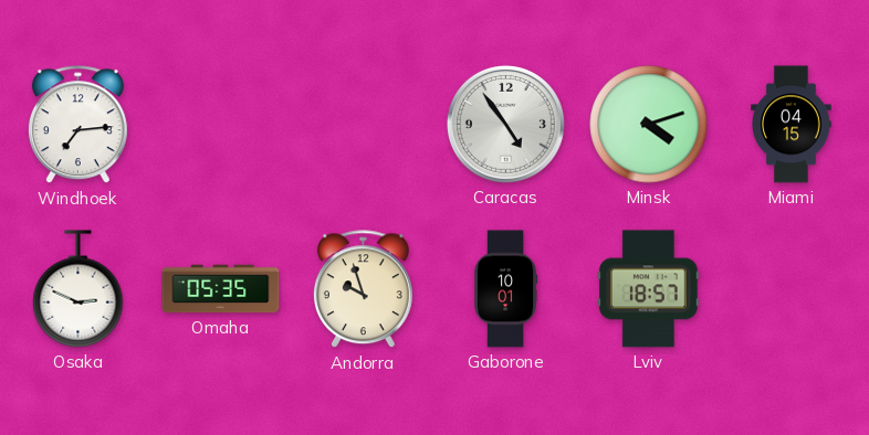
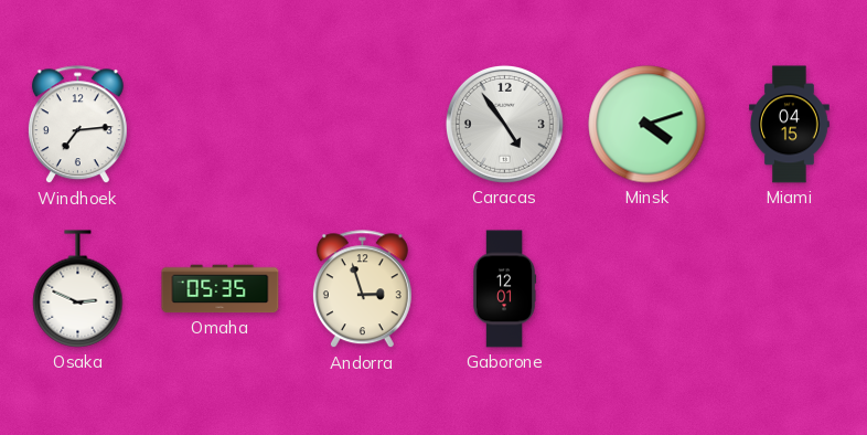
Andorra: 9:57 -> 2:57 (362, 289)
Gaborone: 10:01 -> 12:01 (504, 289)
Lviv: 18:57 -> none (649, 289)
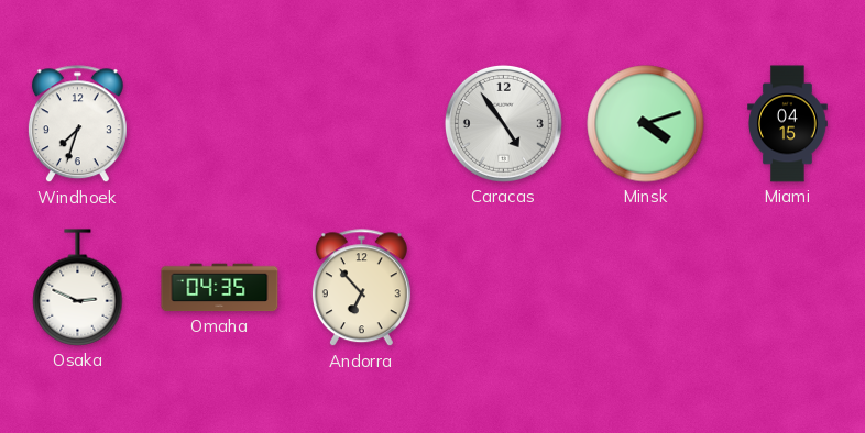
Windhoek: 7:14 -> 7:33 (77, 124)
Omaha: 05:35 -> 04:35 (220, 288)
Andorra: 2:57 -> 6:53 (361, 288)
Gaborone: 12:01 -> none (504, 289)
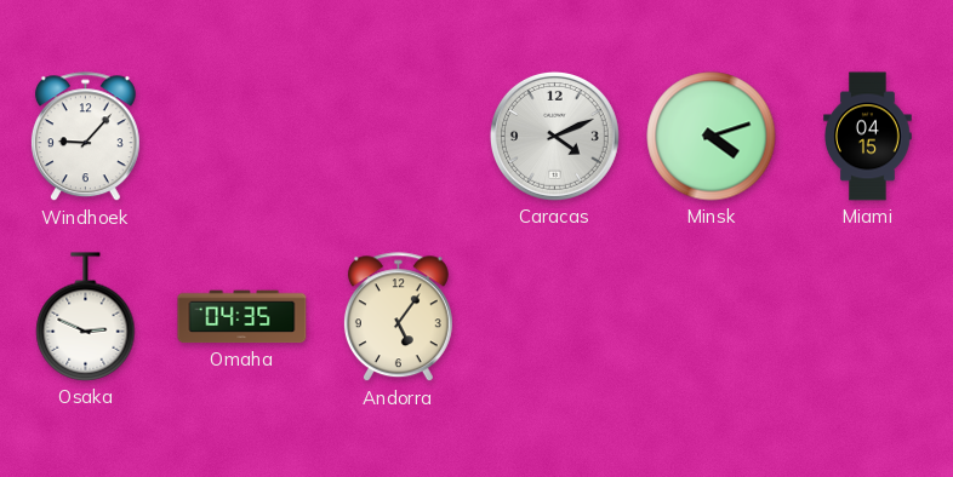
Windhoek: 7:33 -> 9:07 (85, 137)
Caracas: 4:54 -> 4:11 (554, 136)
Andorra: 6:53 -> 5:06 (398, 317)
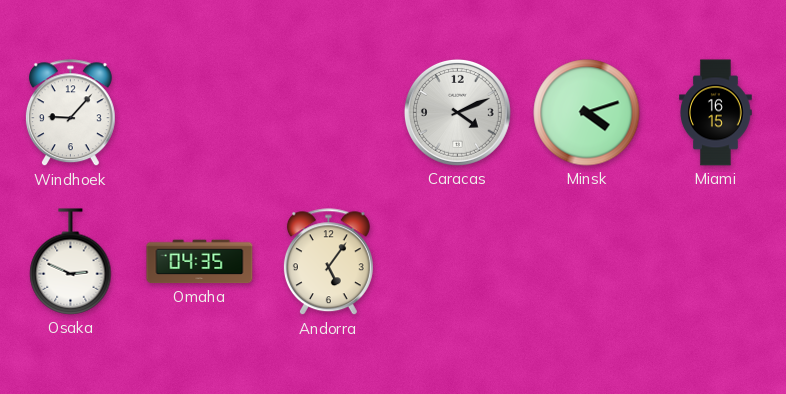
Miami: 04:15 -> 16:15 (716, 113)
